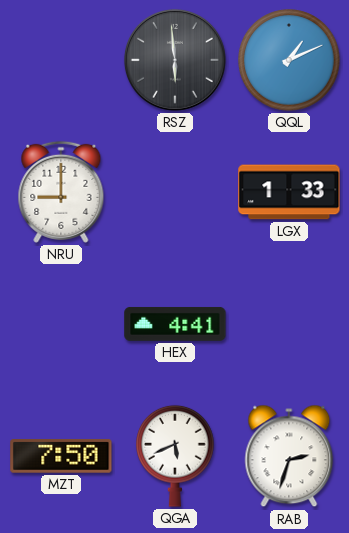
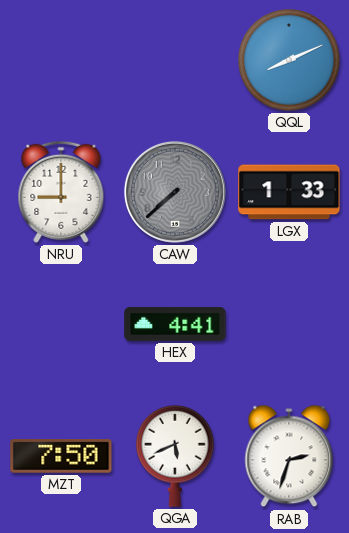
RSZ: 5:59 -> none (175, 60)
QQL: 1:11 -> 8:11 (289, 60)
CAW: none -> 7:38 (175, 192)
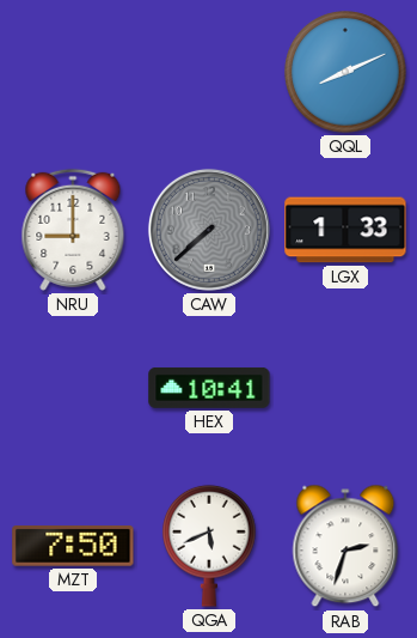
HEX: 4:41 -> 10:41 (209, 388)
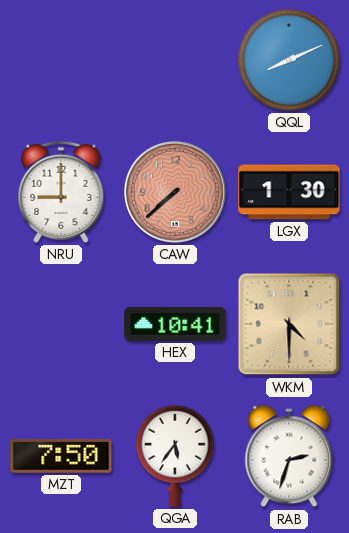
CAW dial: grey -> salmon (175, 192)
LGX: 1:33 -> 1:30 (289, 192)
WKM: none -> 4:30 (289, 324)
QGA: 5:41 -> 5:36 (175, 456)
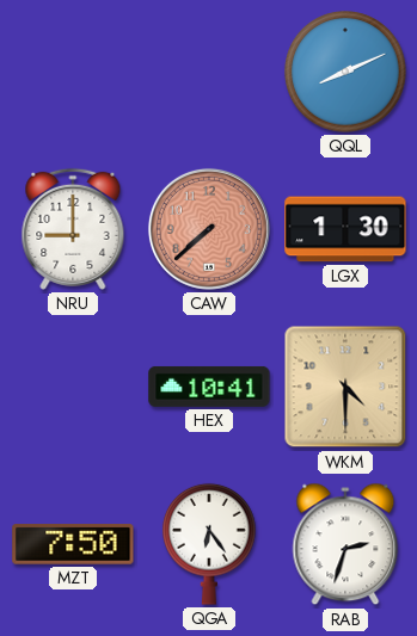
QGA: 5:36 -> 6:24 (209, 544)
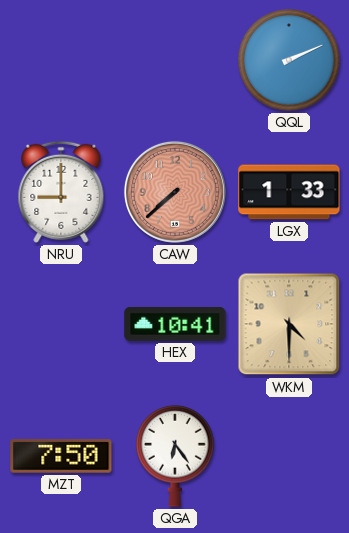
QQL: 8:11 -> 2:11 (289, 60)
LGX: 1:30 -> 1:33 (289, 192)
RAB: 2:33 -> none (345, 544)
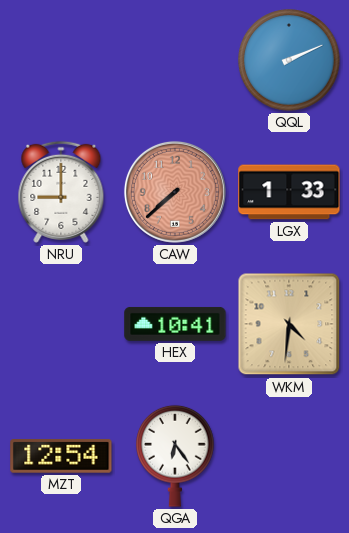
WKM: 4:30 -> 4:31 (289, 324)
MZT: 7:50 -> 12:54 (61, 456)
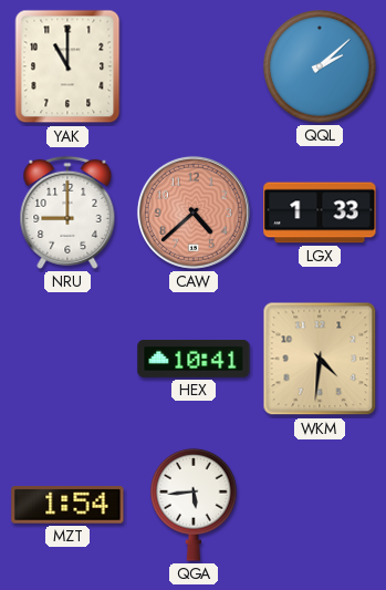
YAK: none -> 11:00 (67, 66)
QQL: 2:11 -> 2:08 (320, 66)
CAW: 7:38 -> 4:38 (194, 213)
MZT: 12:54 -> 1:54 (67, 505)
QGA: 6:24 -> 5:44 (194, 505)
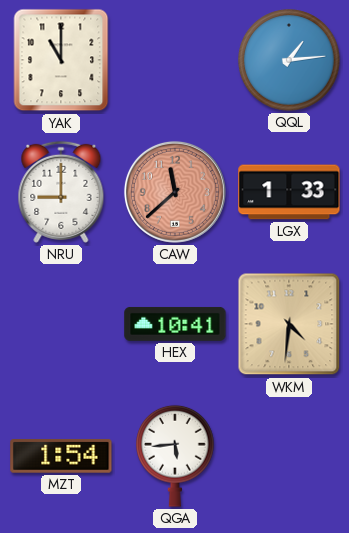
QQL: 2:08 -> 1:14 (289, 60)
CAW: 4:38 -> 11:38 (175, 192)
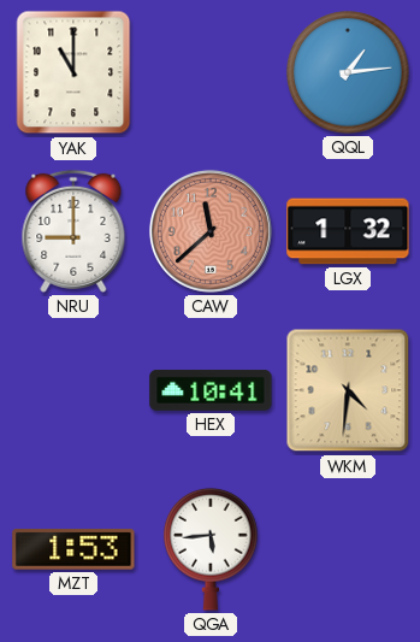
LGX: 1:33 -> 1:32 (348, 231)
MZT: 1:54 -> 1:53 (73, 549)
